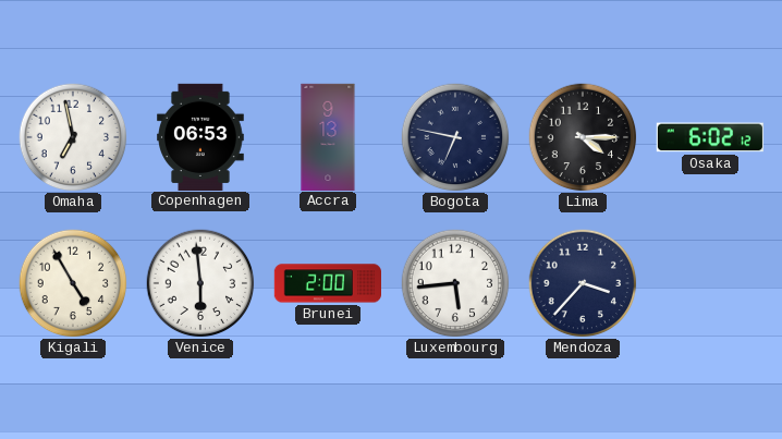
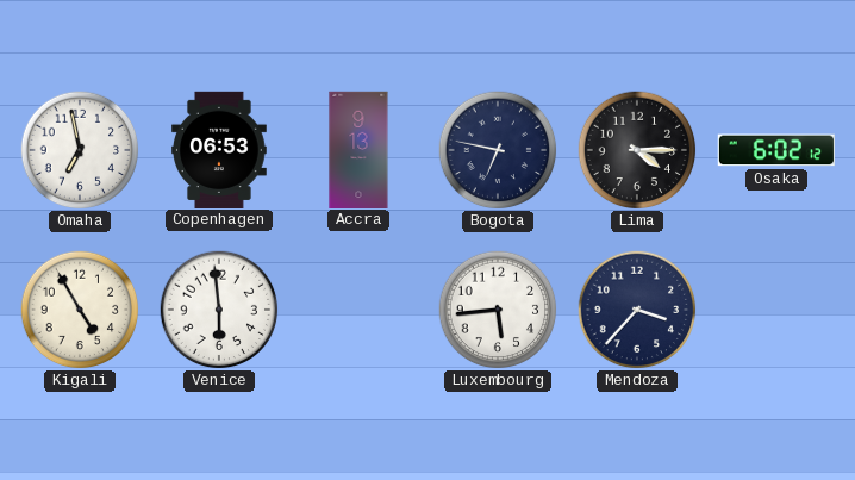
Brunei: 2:00 -> none (327, 283)
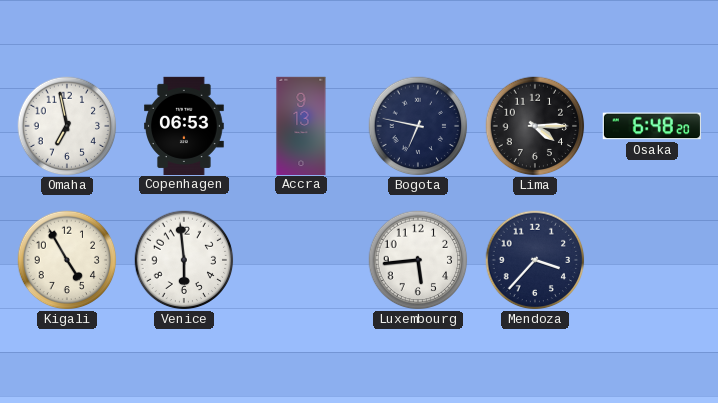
Osaka: 6:02 -> 6:48 (652, 126)
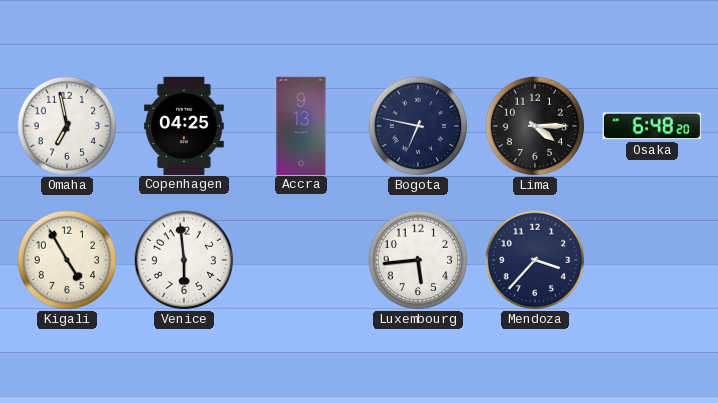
Copenhagen: 06:53 -> 04:25 (185, 125)
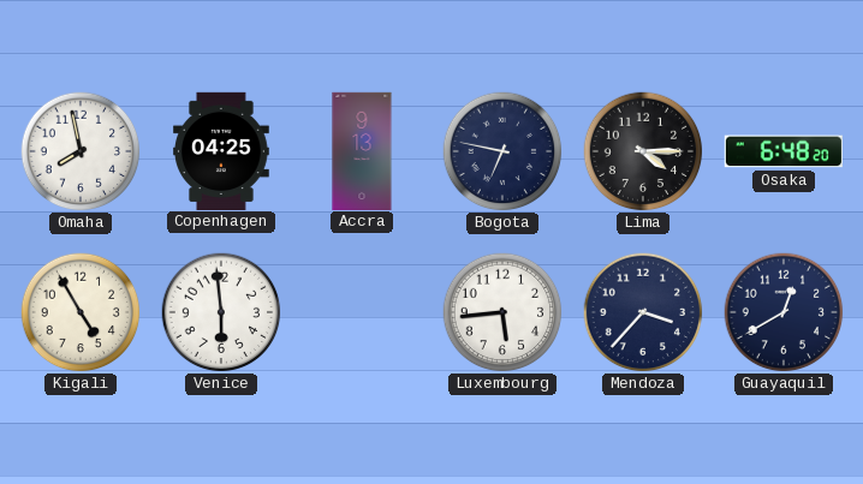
Omaha: 6:58 -> 7:58 (81, 151)
Guayaquil: none -> 12:40 (784, 312)
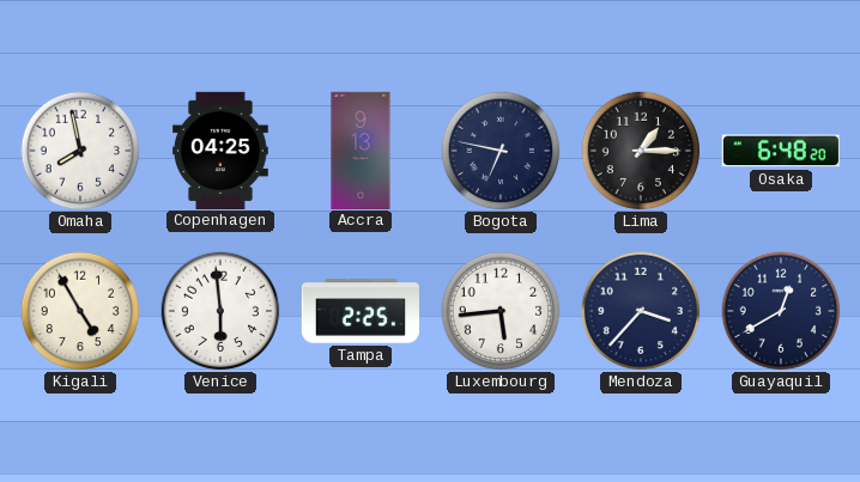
Lima: 4:15 -> 1:15 (641, 151)
Tampa: none -> 2:25 (359, 311)
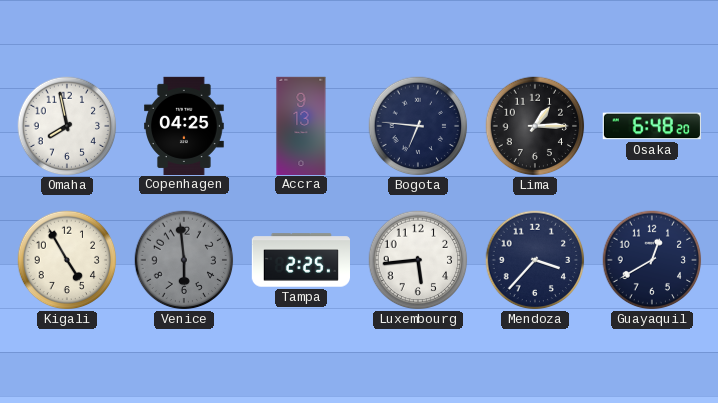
Bogota: 6:47 -> 6:46 (418, 126)
Venice dial: white -> grey (184, 260)
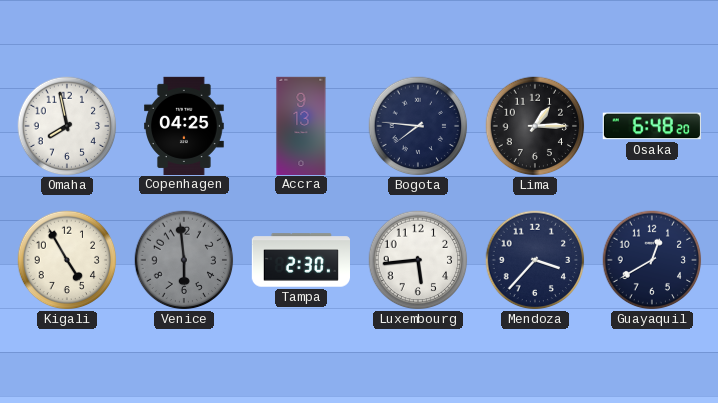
Bogota: 6:46 -> 7:46 (418, 126)
Tampa: 2:25 -> 2:30 (300, 260)
